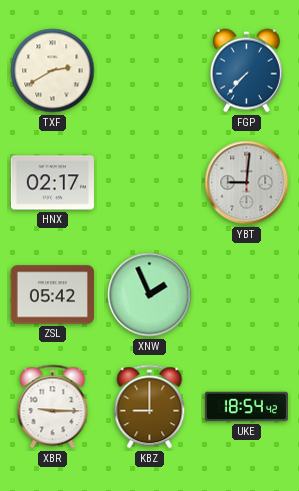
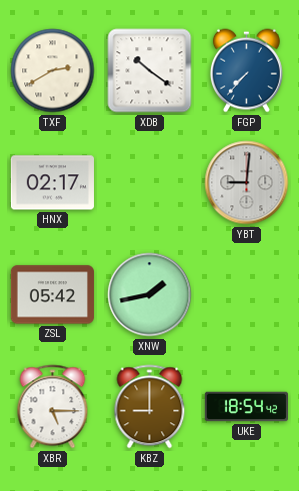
XDB: none -> 10:21 (150, 71)
XNW: 1:56 -> 1:43 (150, 295)
XBR: 9:15 -> 5:15 (53, 407)
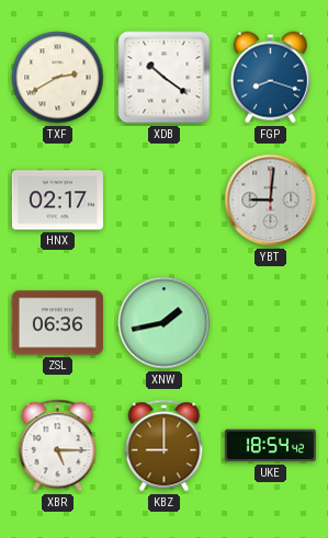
FGP: 7:37 -> 8:18 (270, 78)
ZSL: 05:42 -> 06:36 (57, 323)
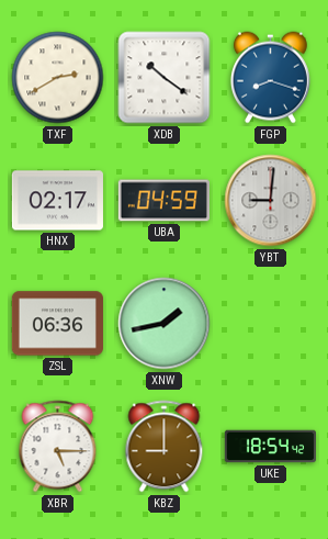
UBA: none -> 04:59 (163, 201)
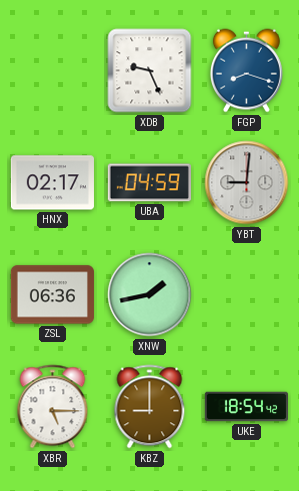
TXF: 2:40 -> none (58, 78)
XDB: 10:21 -> 9:26 (150, 71)
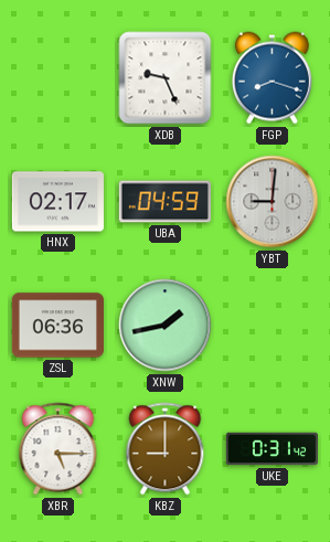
UKE: 18:54 -> 0:31 (272, 449)
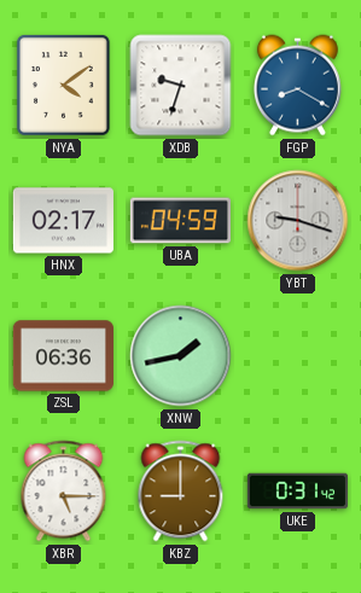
NYA: none -> 4:09 (63, 86)
XDB: 9:26 -> 9:33 (181, 86)
FGP: 8:18 -> 8:20 (297, 86)
YBT: 9:01 -> 9:18 (298, 221)
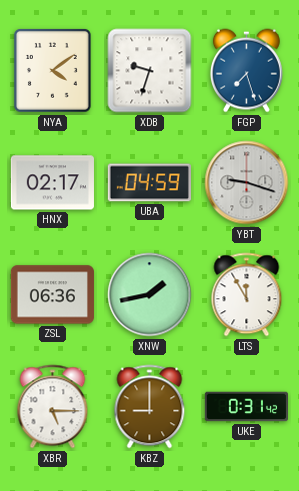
FGP: 8:20 -> 7:27 (246, 71)
LTS: none -> 11:55 (247, 295)
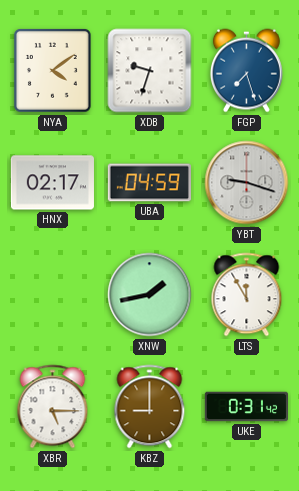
ZSL: 06:36 -> none (52, 295)
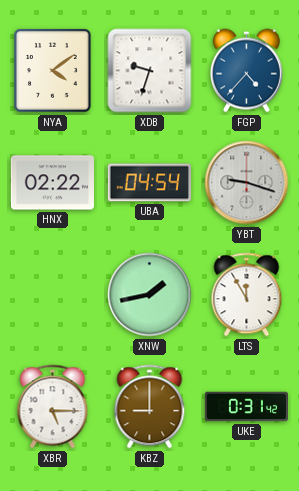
FGP: 7:27 -> 4:37 (246, 71)
HNX: 02:17 -> 02:22 (52, 183)
UBA: 04:59 -> 04:54 (149, 183)
